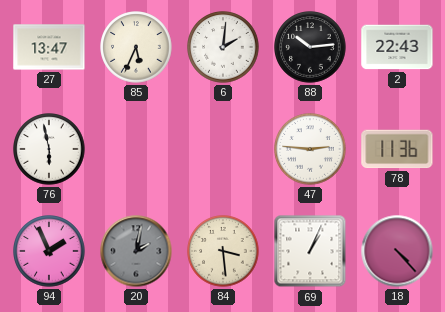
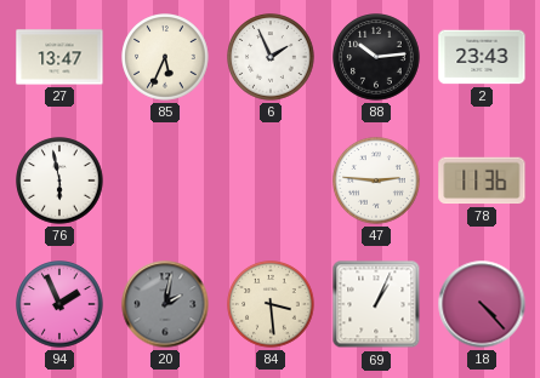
6: 2:01 -> 1:56 (271, 57)
2: 22:43 -> 23:43 (482, 57)
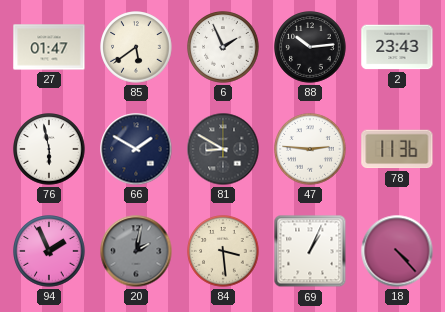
27: 13:47 -> 01:47 (49, 47)
85: 5:34 -> 5:39 (136, 47)
66: none -> 1:50 (136, 149)
81: none -> 8:50 (223, 149)
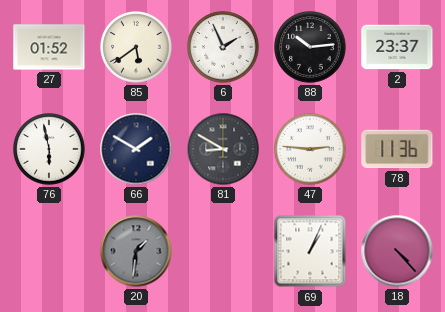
27: 01:47 -> 01:52 (49, 47)
2: 23:43 -> 23:37 (397, 47)
94: 1:56 -> none (49, 251)
20: 2:02 -> 1:31 (136, 251)
84: 3:29 -> none (223, 251)
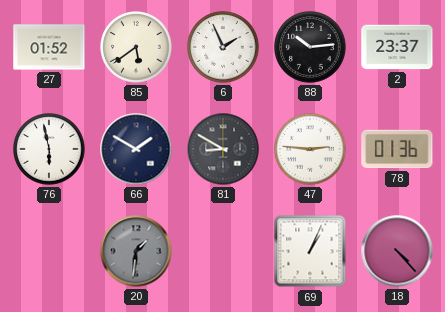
78: 11:36 -> 01:36 (397, 149)
